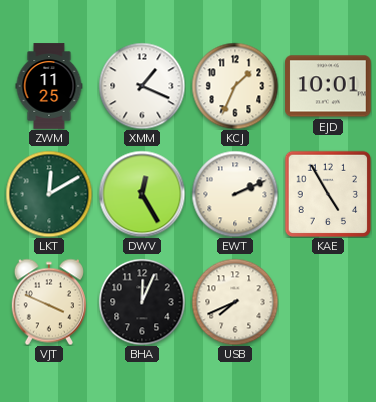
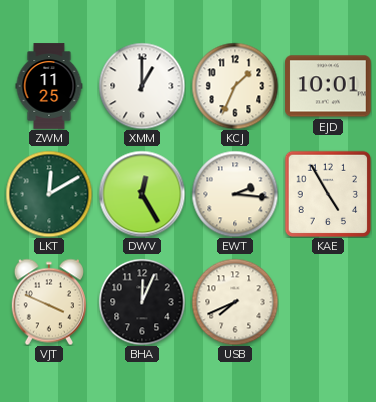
XMM: 1:19 -> 1:00 (142, 86)
EWT: 2:11 -> 2:16 (235, 194)
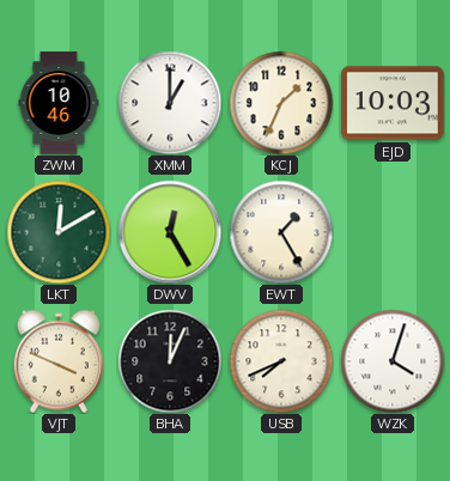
ZWM: 11:25 -> 10:46 (59, 103)
EJD: 10:01 -> 10:03 (393, 103)
EWT: 2:16 -> 1:25 (281, 232)
KAE: 4:55 -> none (327, 193)
WZK: none -> 4:03 (393, 361)
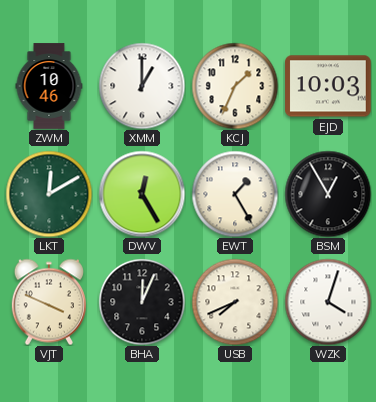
BSM: none -> 12:55 (328, 194)
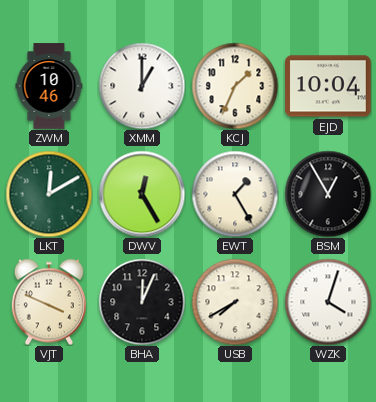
EJD: 10:03 -> 10:04 (328, 86)
USB: 7:41 -> 7:40 (235, 302)
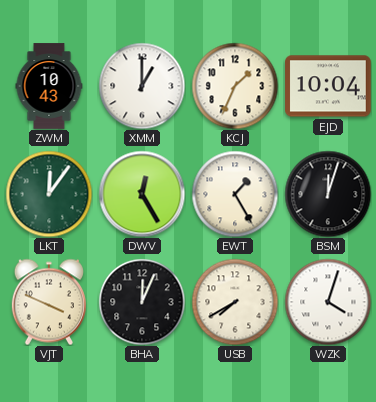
ZWM: 10:46 -> 10:43 (49, 86)
LKT: 12:10 -> 12:06 (49, 194)
BSM: 12:55 -> 12:03 (328, 194)
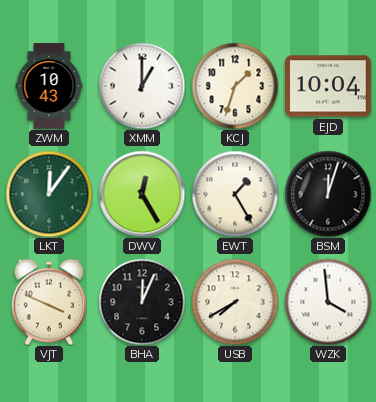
KCJ: 1:34 -> 1:33 (235, 86)
WZK: 4:03 -> 3:59 (328, 302)
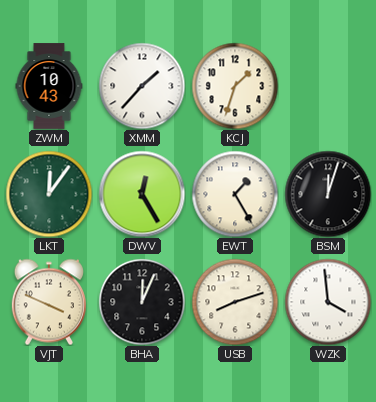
XMM: 1:00 -> 1:37 (142, 86)
EJD: 10:04 -> none (328, 86)
USB: 7:40 -> 8:12 (235, 302)
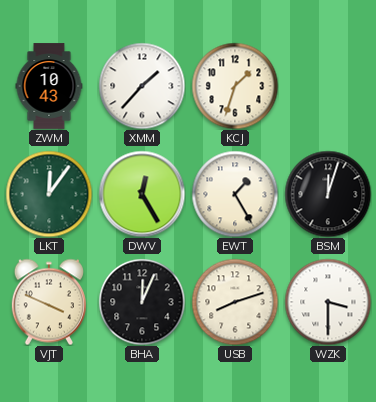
WZK: 3:59 -> 3:30 (328, 302)
